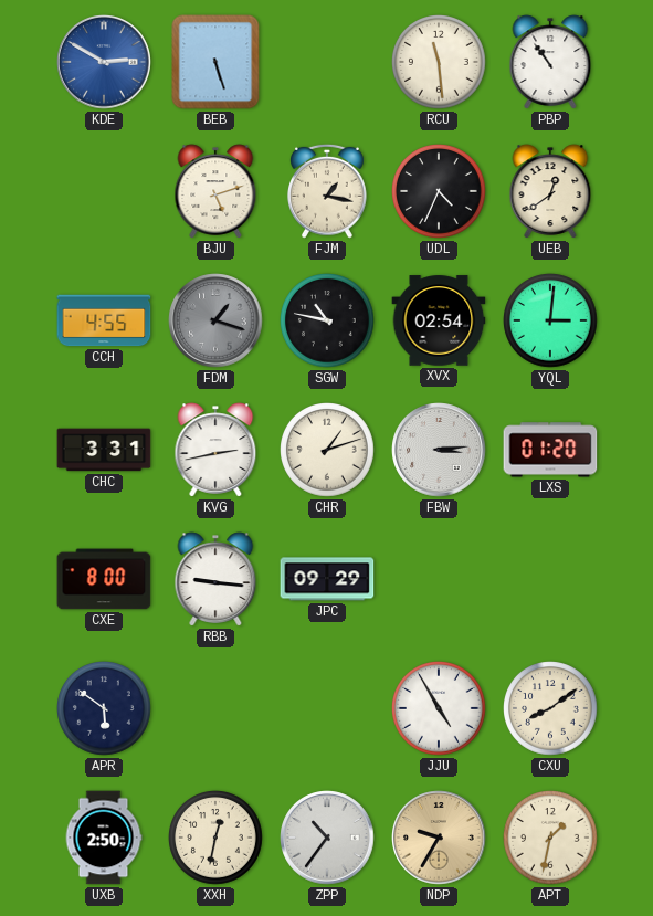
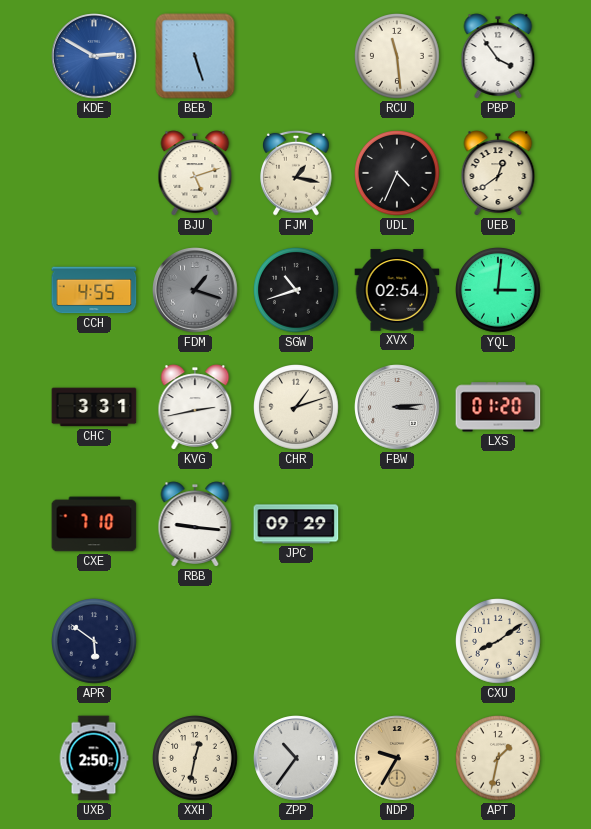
PBP: 10:54 -> 3:54 (498, 56)
SGW: 10:47 -> 10:42 (297, 291)
CXE: 8:00 -> 7:10 (94, 524)
JJU: 4:55 -> none (440, 709)
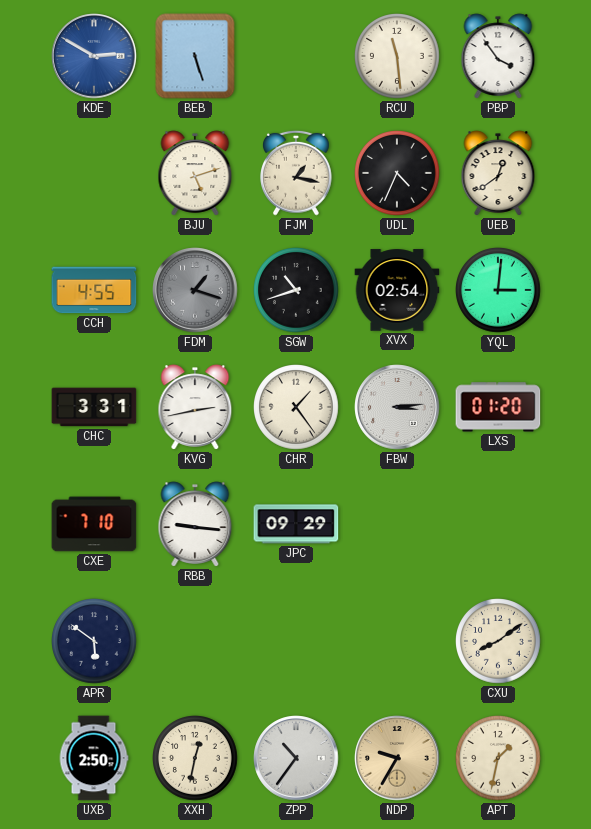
CHR: 1:12 -> 1:24 (297, 408)
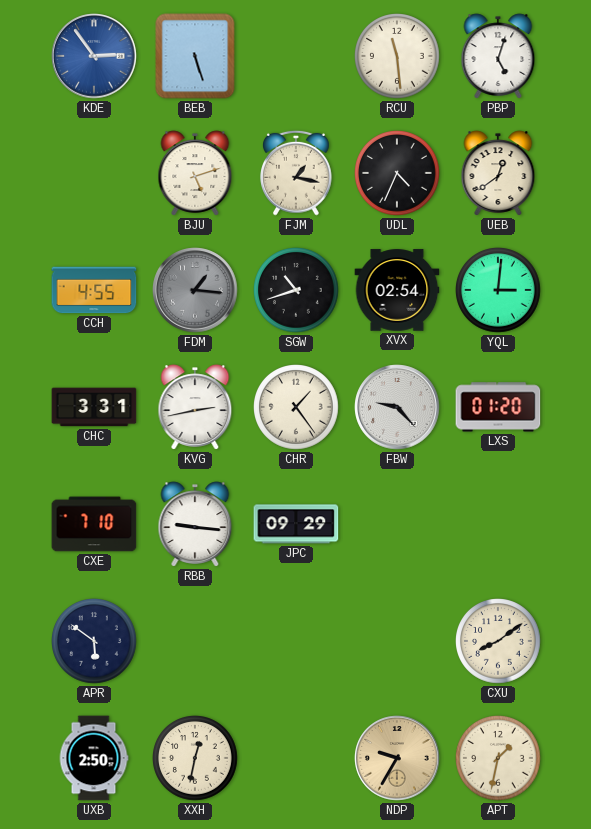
KDE: 2:50 -> 2:54 (94, 56)
PBP: 3:54 -> 5:03 (498, 56)
FDM: 1:18 -> 1:16 (195, 290)
FBW: 3:14 -> 9:23 (397, 407)
ZPP: 10:36 -> none (296, 758)
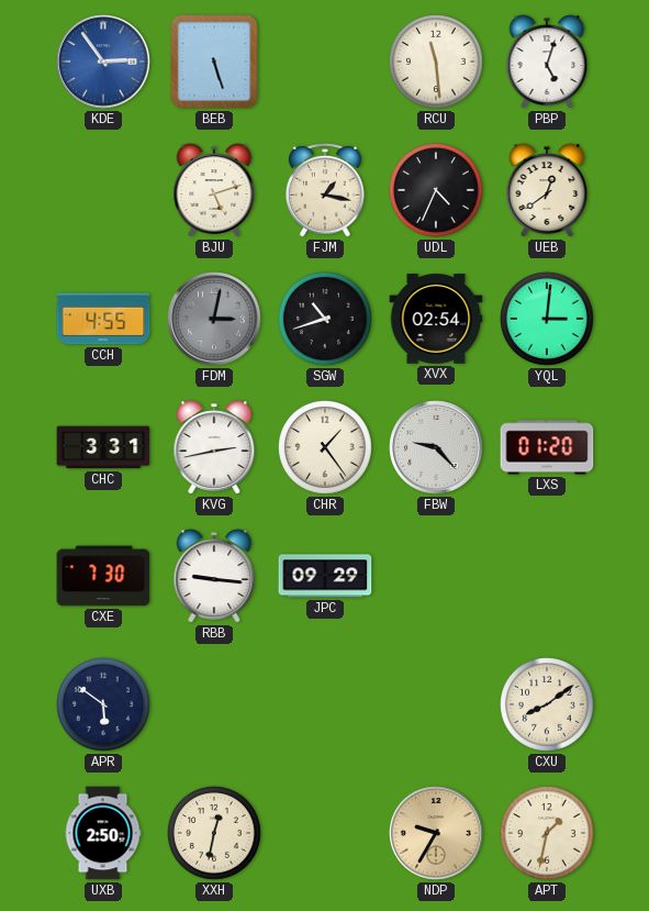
FDM: 1:16 -> 3:02 (214, 319)
CXE: 7:10 -> 7:30 (103, 576)
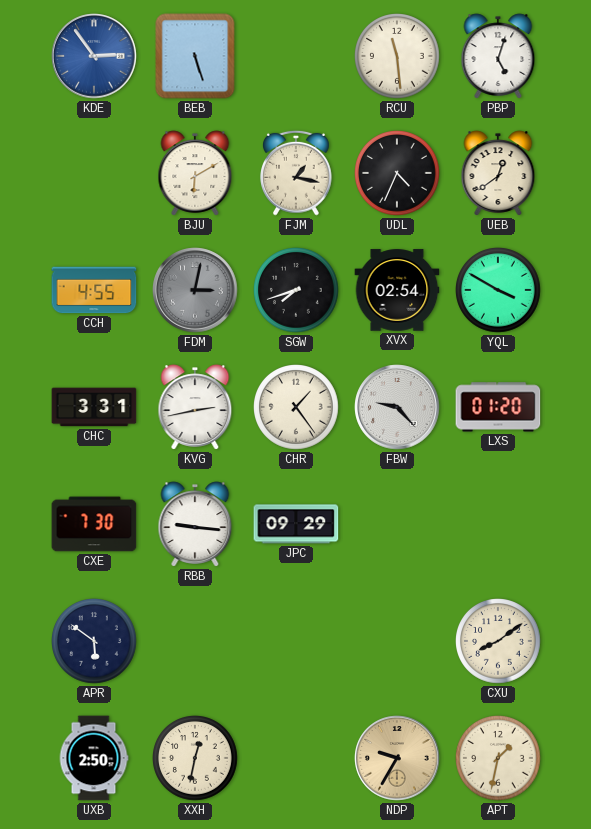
BJU: 5:12 -> 6:10 (195, 173)
SGW: 10:42 -> 7:42 (297, 291)
YQL: 3:01 -> 3:50 (499, 291)
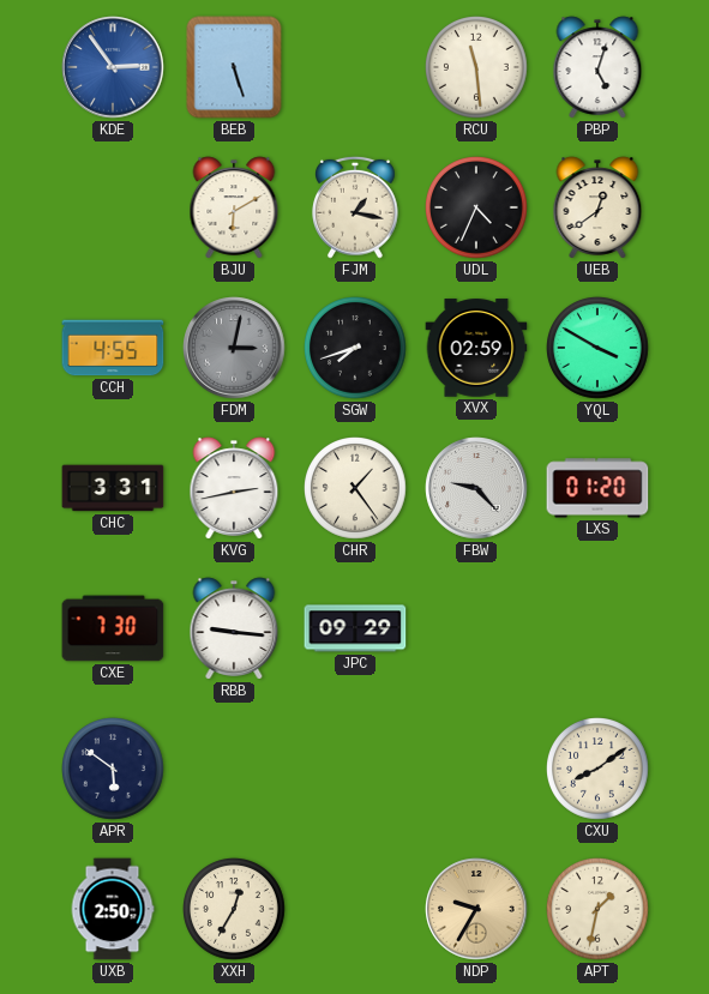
XVX: 02:54 -> 02:59 (476, 348)
XXH: 12:32 -> 12:35 (235, 910)
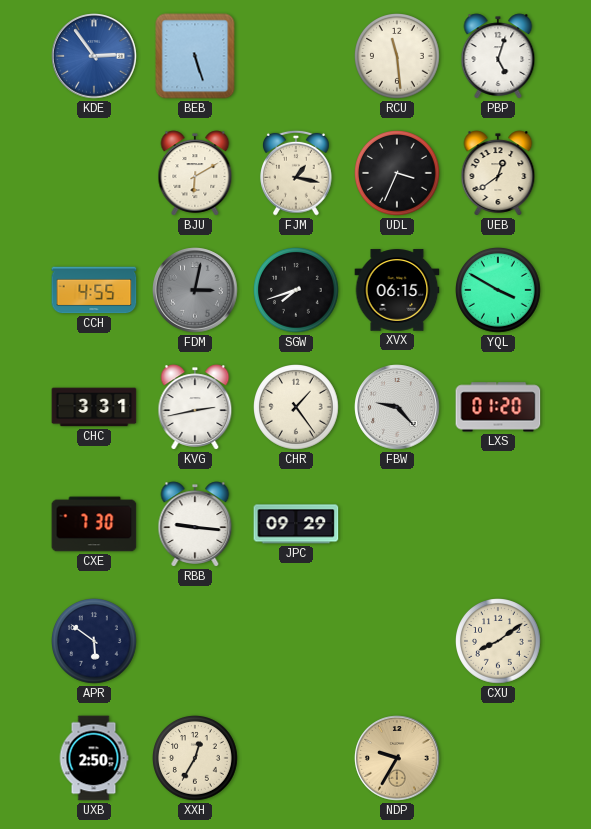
UDL: 4:34 -> 3:34 (398, 174)
XVX: 02:59 -> 06:15 (397, 290)
APT: 1:32 -> none (599, 910)
